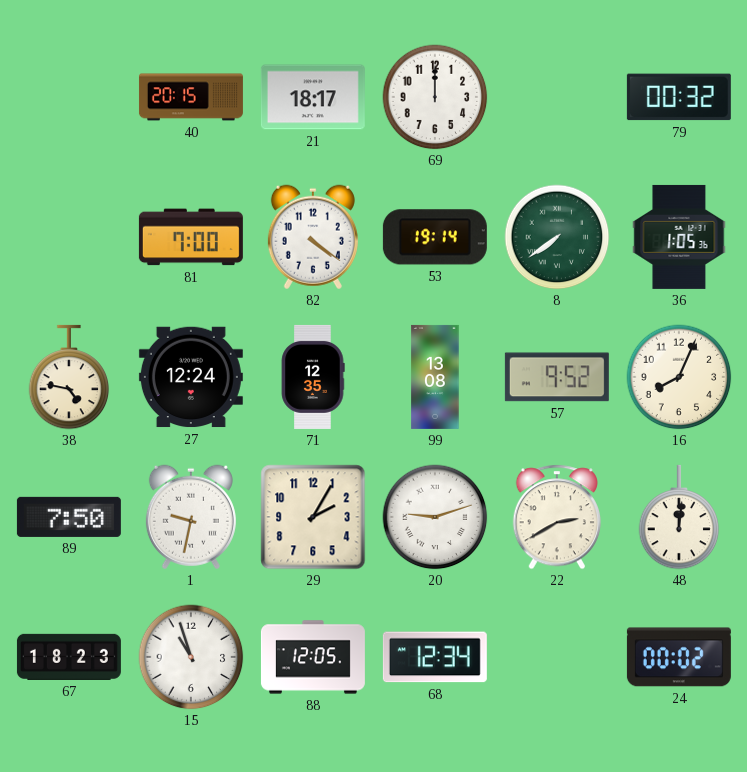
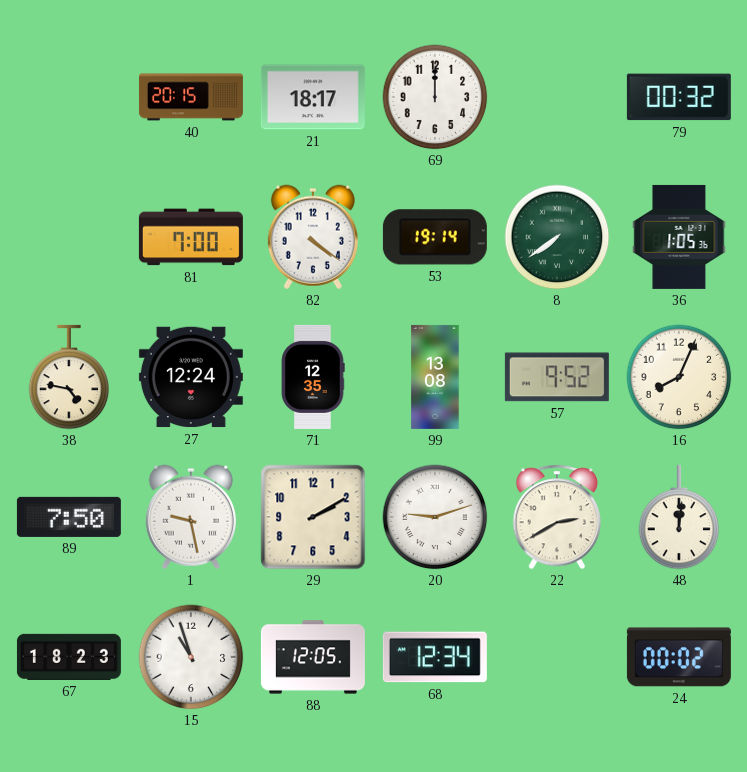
1: 9:32 -> 9:28 (191, 517)
29: 2:05 -> 2:10 (313, 517)
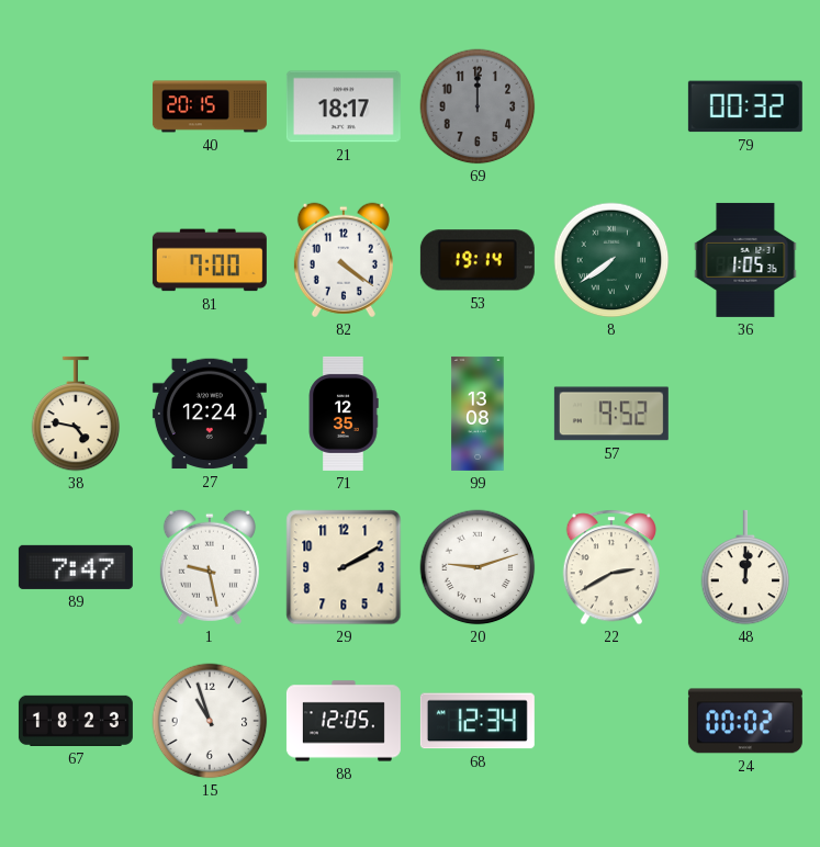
69 dial: white -> grey (478, 106)
16: 8:04 -> none (679, 377)
89: 7:50 -> 7:47 (76, 567)
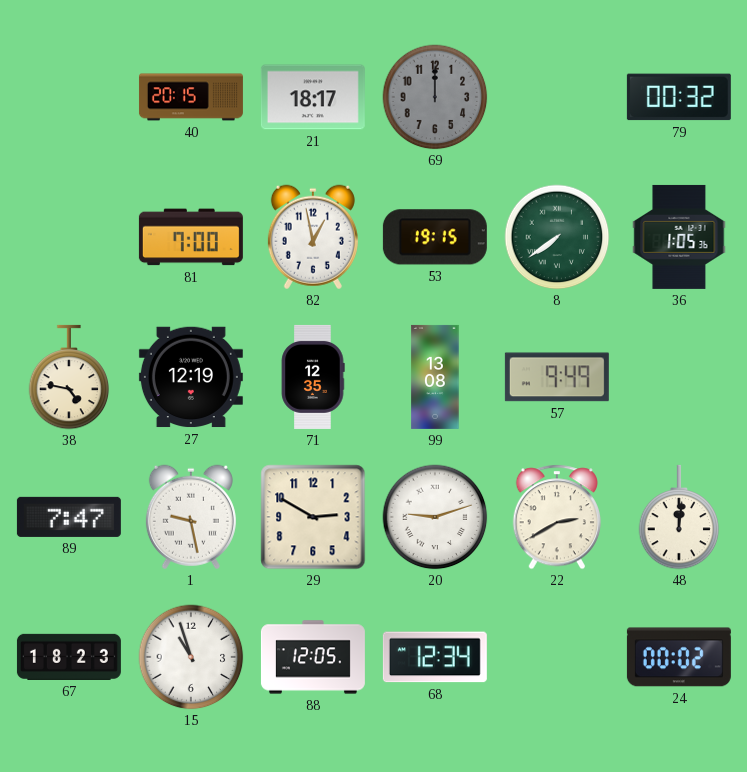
82: 4:21 -> 12:58 (313, 237)
53: 19:14 -> 19:15 (435, 237)
27: 12:24 -> 12:19 (191, 377)
57: 9:52 -> 9:49 (557, 377)
29: 2:10 -> 2:50 (313, 517)
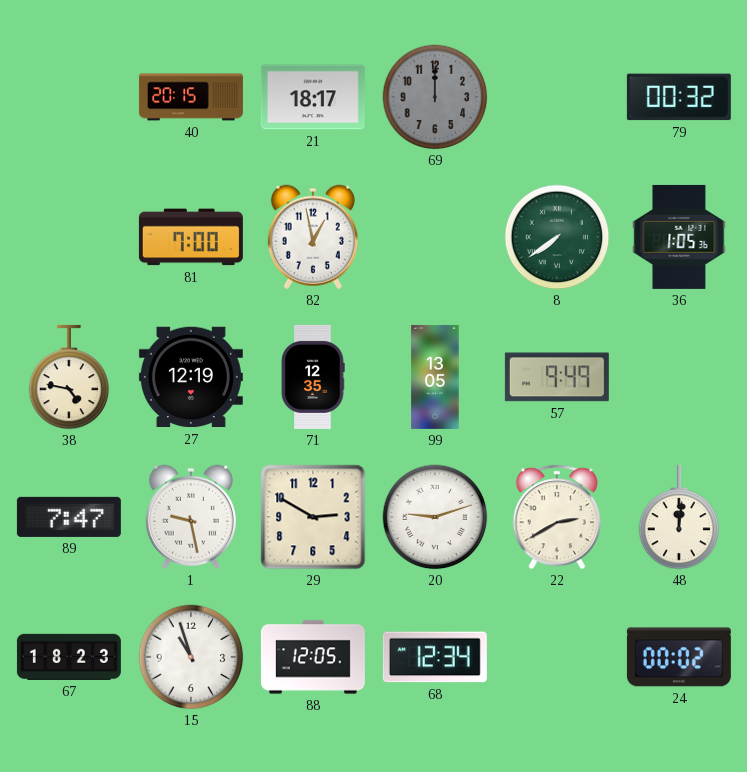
53: 19:15 -> none (435, 237)
99: 13:08 -> 13:05 (435, 377)
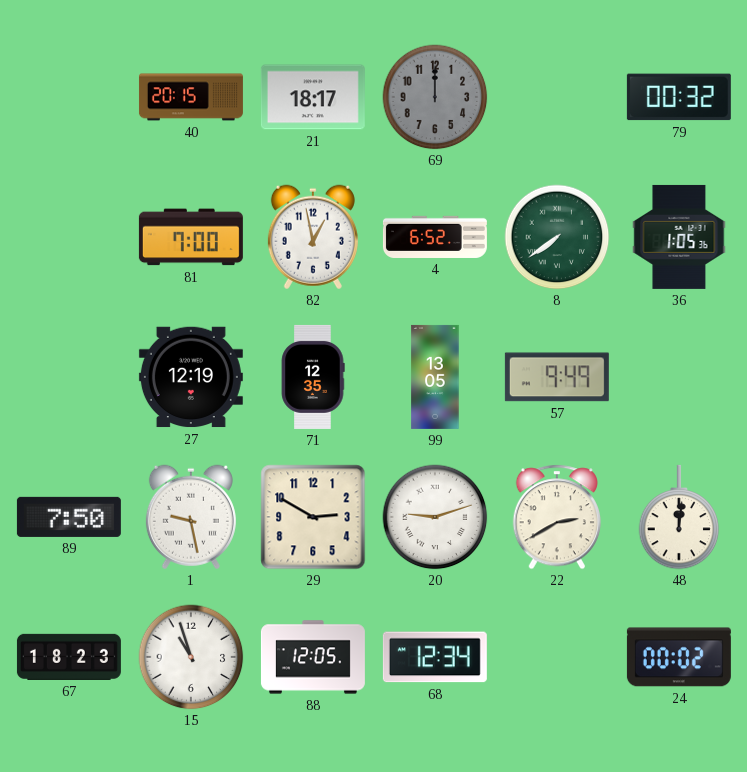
4: none -> 6:52 (435, 237)
38: 4:47 -> none (69, 377)
89: 7:47 -> 7:50 (69, 517)
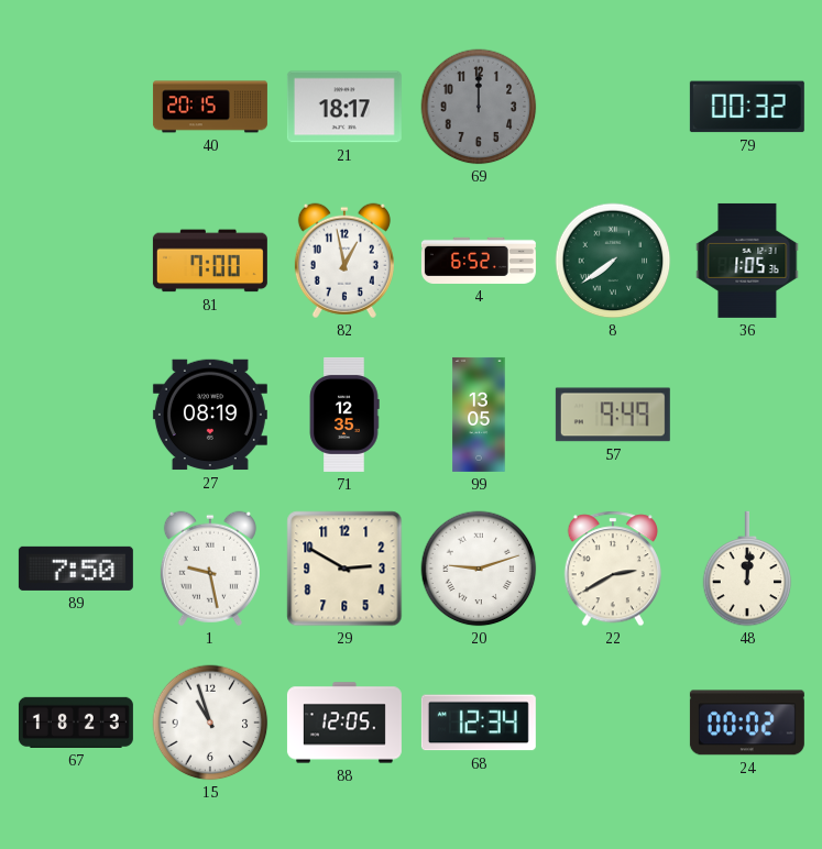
27: 12:19 -> 08:19 (210, 415)
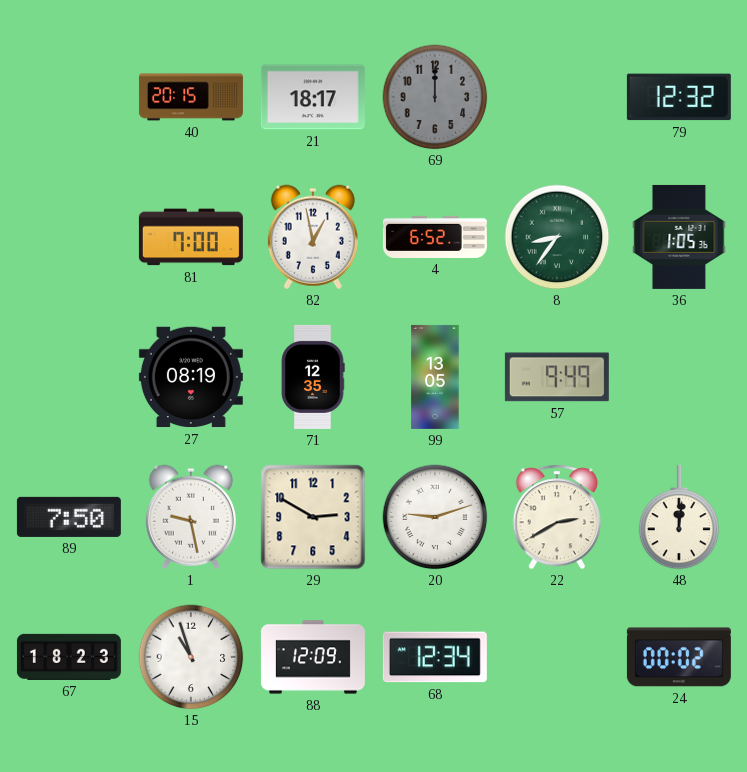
79: 00:32 -> 12:32 (679, 97)
8: 7:39 -> 8:36 (557, 237)
88: 12:05 -> 12:09 (313, 657)
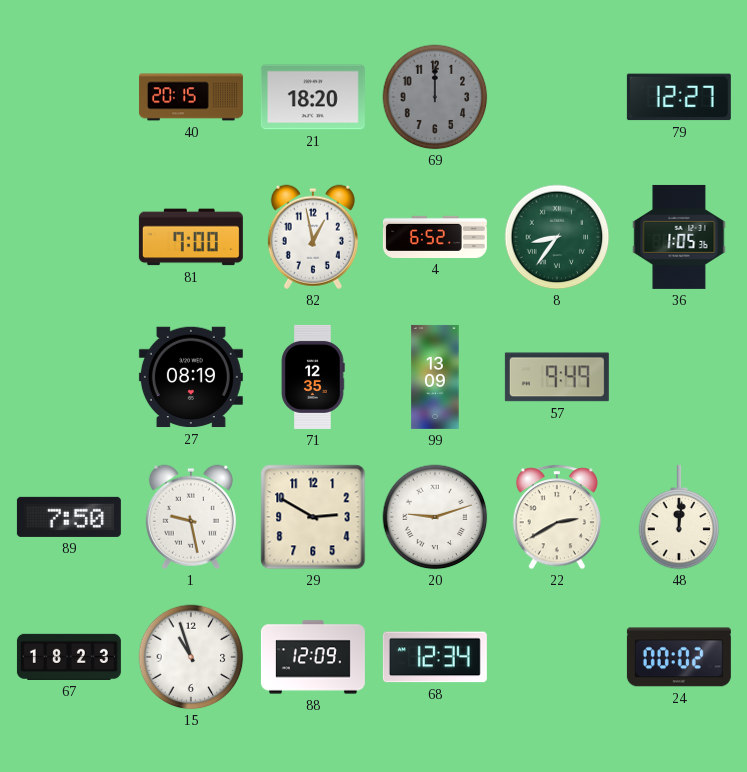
21: 18:17 -> 18:20 (313, 97)
79: 12:32 -> 12:27 (679, 97)
99: 13:05 -> 13:09 (435, 377)
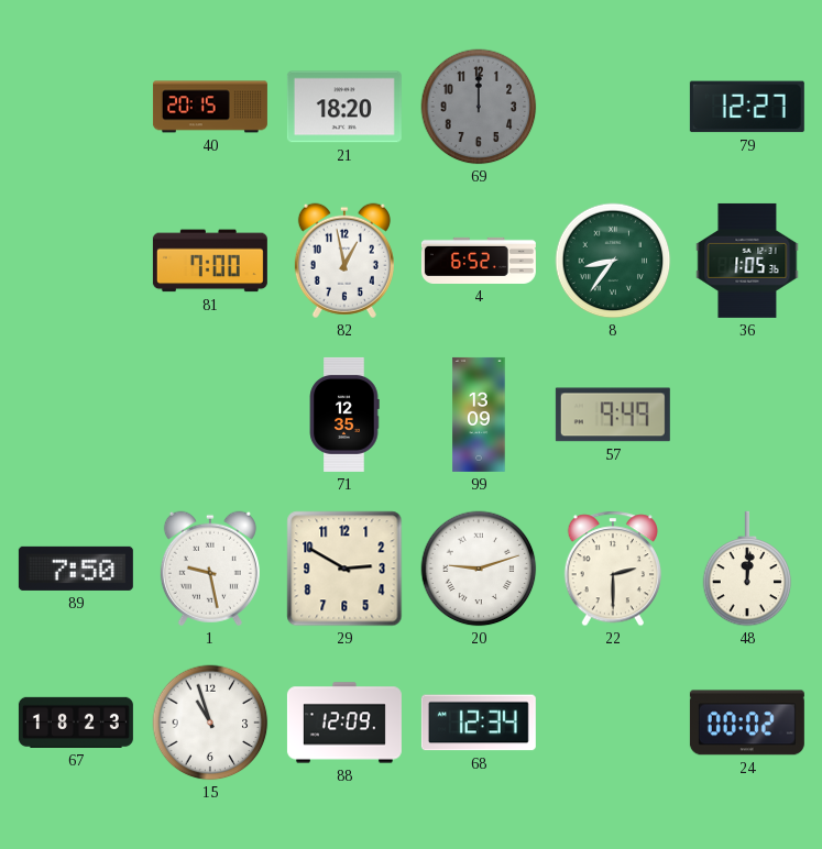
27: 08:19 -> none (191, 377)
22: 2:40 -> 2:30 (612, 569)
